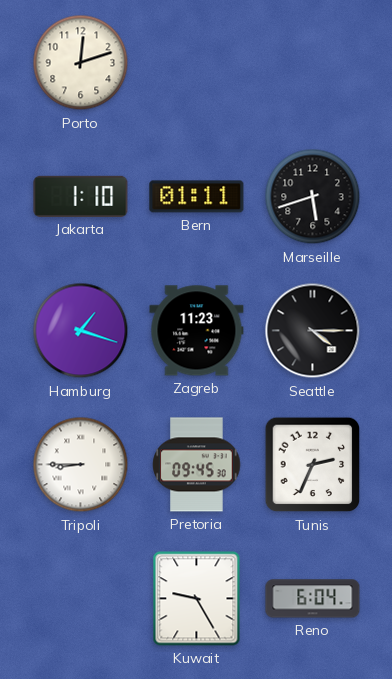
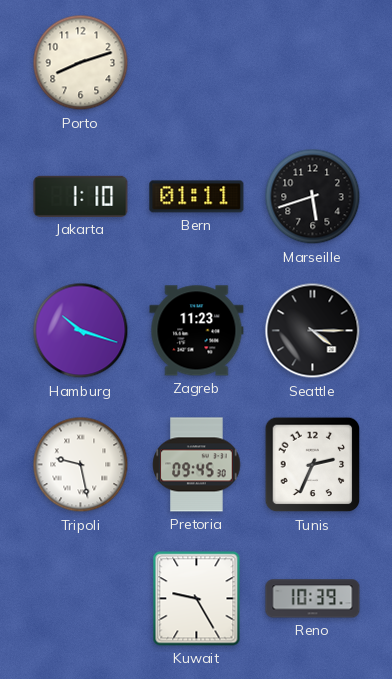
Porto: 12:12 -> 8:12 (81, 63)
Hamburg: 1:18 -> 10:18 (81, 331)
Tripoli: 8:45 -> 9:28 (81, 465)
Reno: 6:04 -> 10:39 (313, 599)
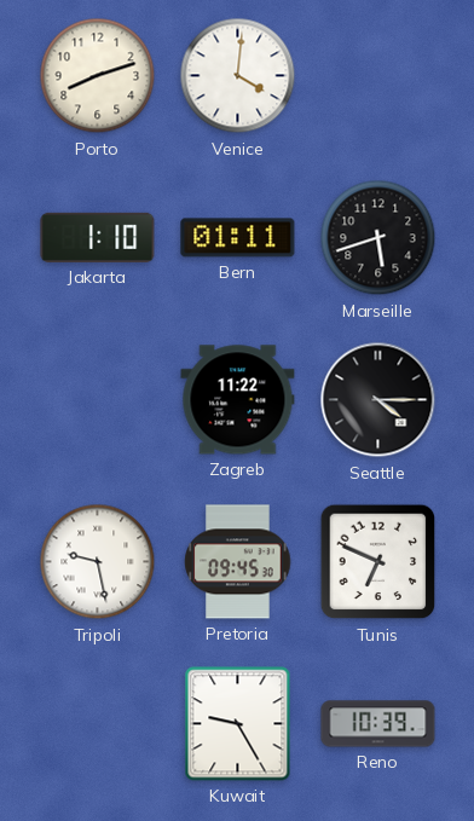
Venice: none -> 4:01 (238, 76)
Hamburg: 10:18 -> none (81, 331)
Zagreb: 11:23 -> 11:22 (238, 400)
Tunis: 2:34 -> 6:49 (378, 562)
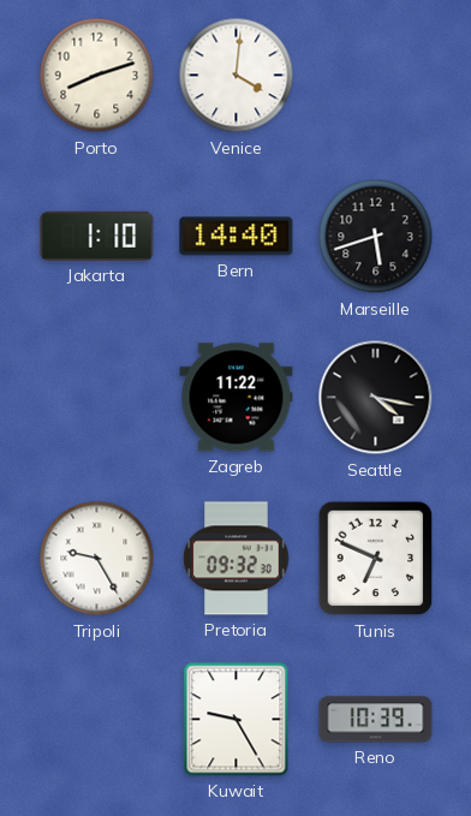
Bern: 01:11 -> 14:40 (237, 237)
Seattle: 4:15 -> 4:17 (376, 398)
Tripoli: 9:28 -> 9:25 (97, 559)
Pretoria: 09:45 -> 09:32 (237, 559)
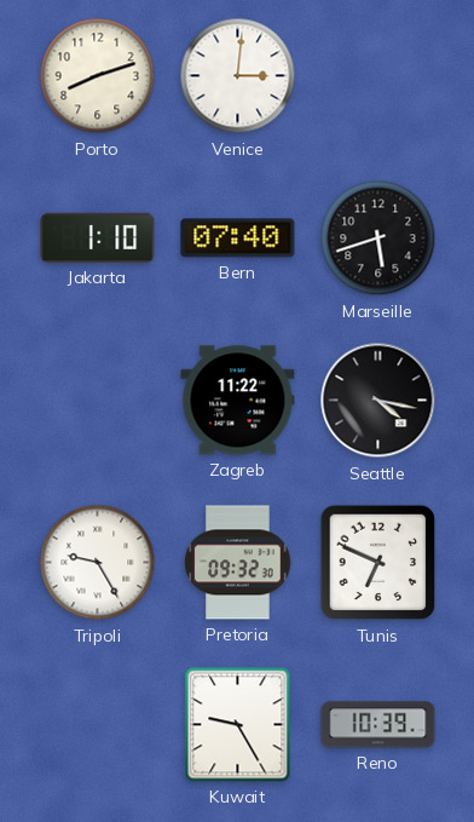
Venice: 4:01 -> 3:01 (238, 76)
Bern: 14:40 -> 07:40 (238, 238)
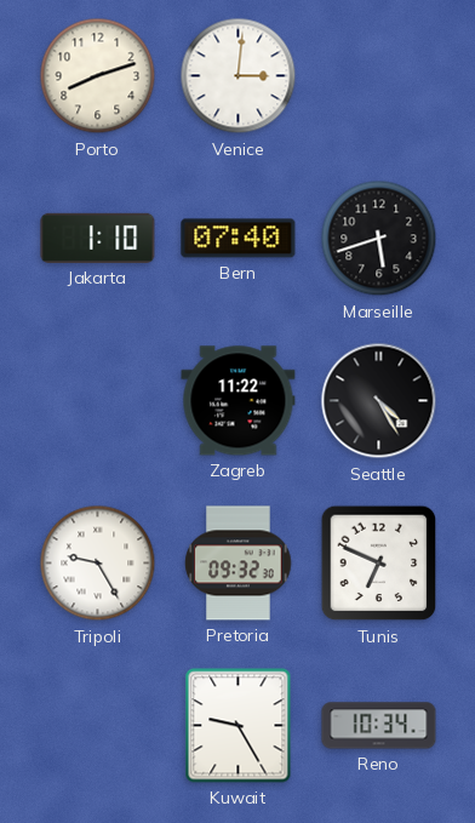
Seattle: 4:17 -> 4:25 (379, 401)
Reno: 10:39 -> 10:34 (379, 726)
